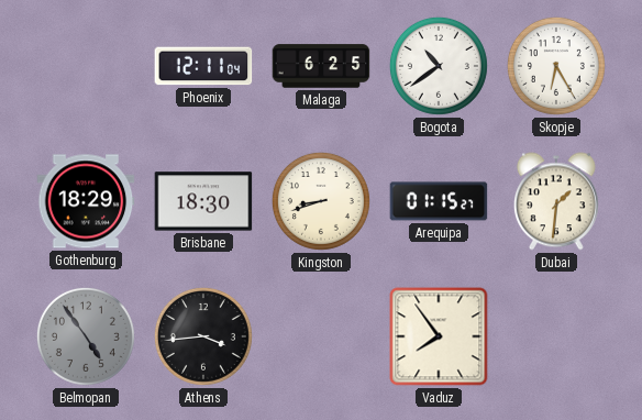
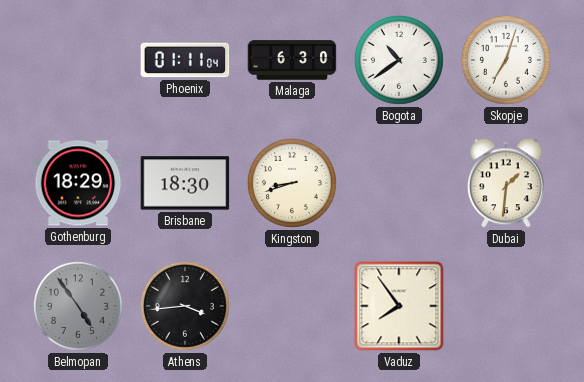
Phoenix: 12:11 -> 01:11 (185, 60)
Malaga: 6:25 -> 6:30 (292, 60)
Skopje: 6:25 -> 7:03 (506, 60)
Arequipa: 01:15 -> none (439, 201)
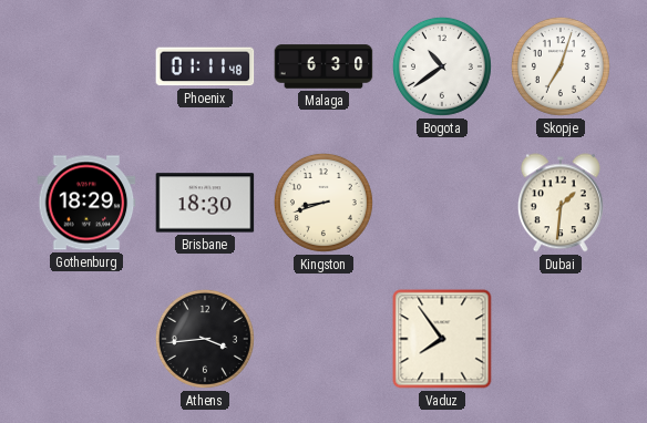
Phoenix: 01:11:04 -> 01:11:48 (205, 66)
Belmopan: 4:54 -> none (78, 306)
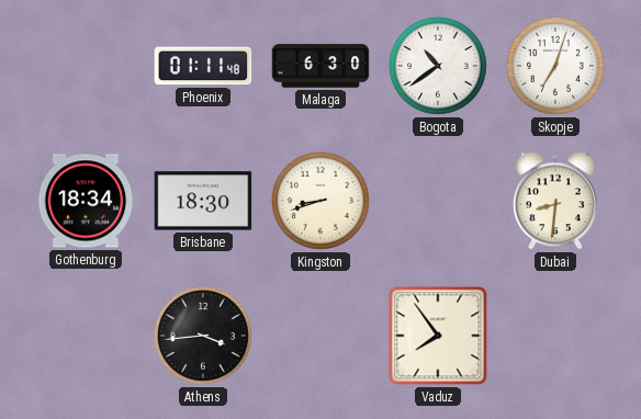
Gothenburg: 18:29 -> 18:34 (86, 201)
Dubai: 1:31 -> 8:31 (555, 201)
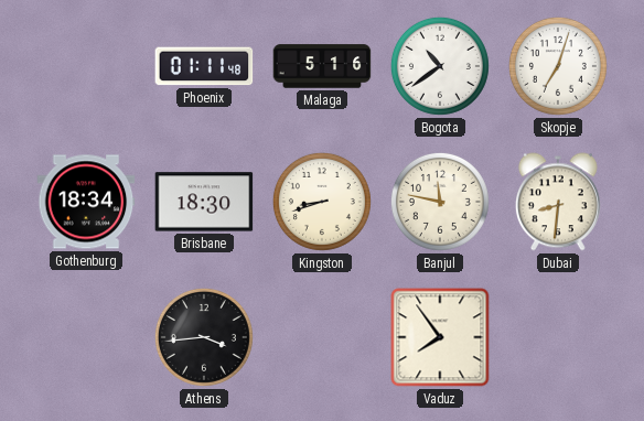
Malaga: 6:30 -> 5:16 (322, 66)
Banjul: none -> 11:47 (440, 202)
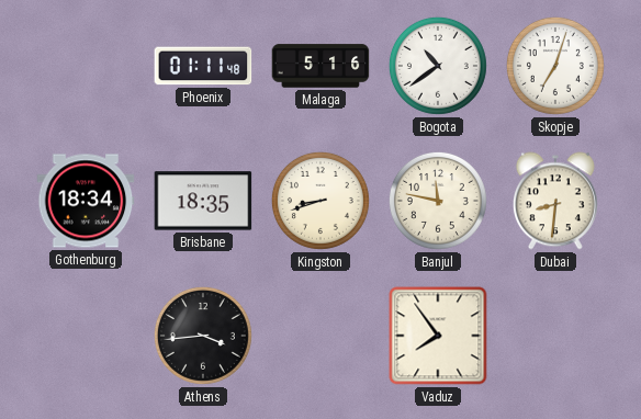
Brisbane: 18:30 -> 18:35 (203, 201)
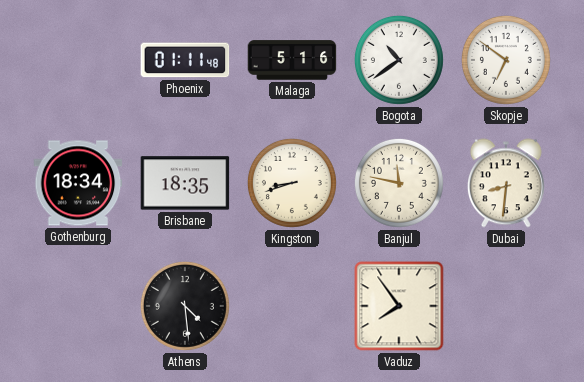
Skopje: 7:03 -> 6:51 (506, 60)
Athens: 3:44 -> 4:29 (185, 306)
